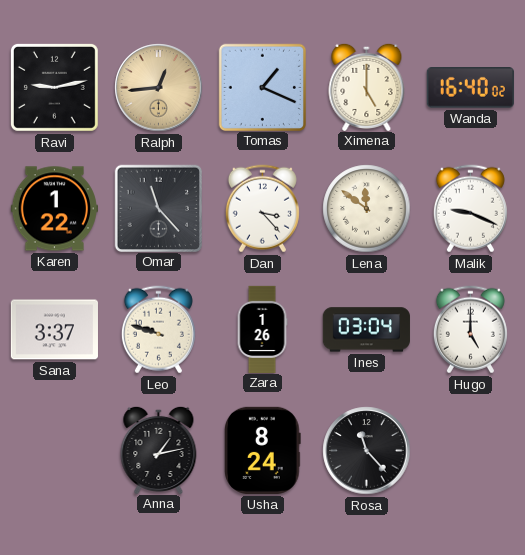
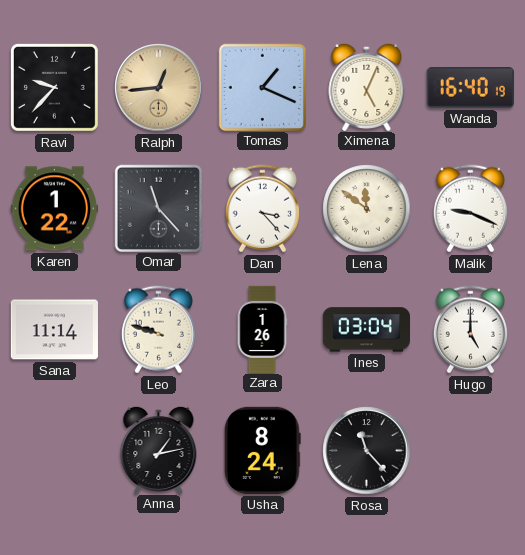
Ravi: 9:13 -> 9:37 (54, 87)
Ximena: 5:00 -> 5:04 (367, 86)
Wanda: 16:40:02 -> 16:40:19 (470, 88)
Sana: 3:37 -> 11:14 (54, 330)
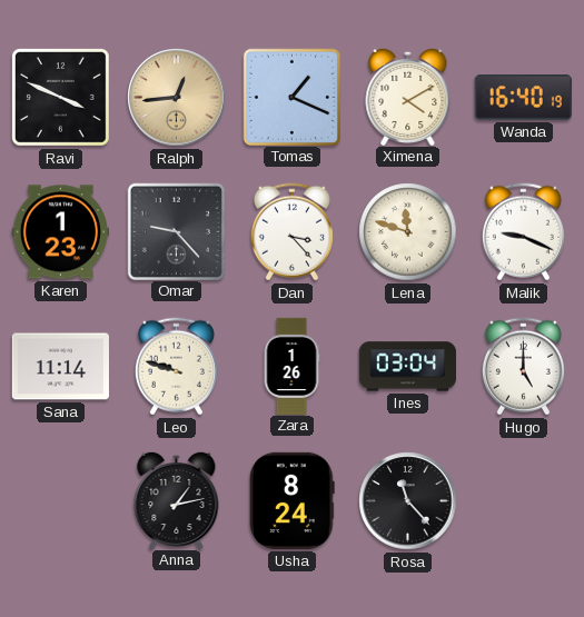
Ravi: 9:37 -> 3:49 (60, 97)
Ximena: 5:04 -> 4:10 (408, 96)
Karen: 1:22 -> 1:23 (60, 232)
Omar: 11:23 -> 9:23 (176, 231)
Lena: 11:51 -> 11:48 (408, 232)
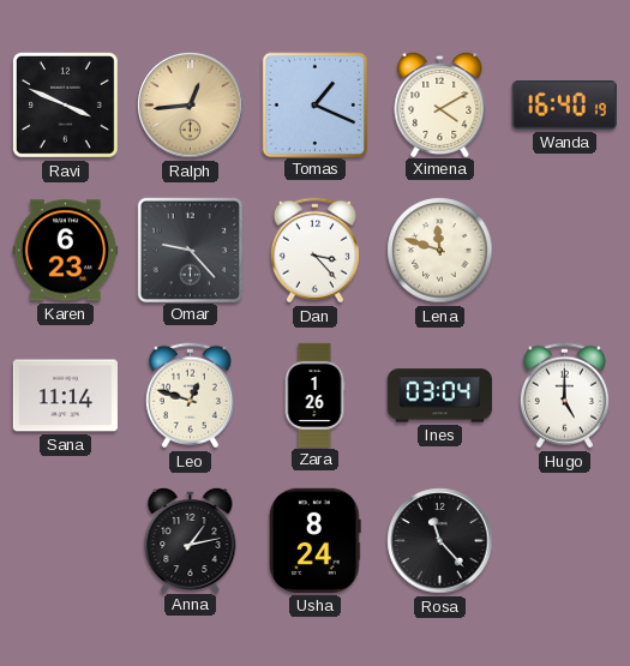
Karen: 1:23 -> 6:23 (65, 251)
Malik: 9:19 -> none (523, 232)
Leo: 9:48 -> 12:48 (190, 396)
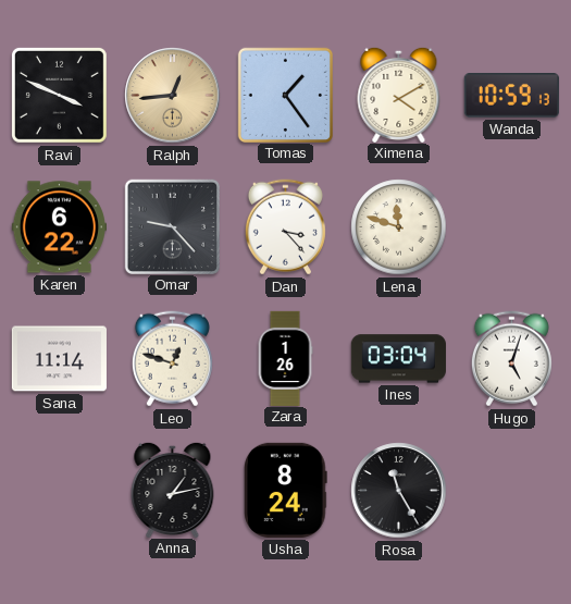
Tomas: 1:19 -> 1:24 (285, 95)
Wanda: 16:40 -> 10:59 (511, 96)
Karen: 6:23 -> 6:22 (59, 227)
Hugo: 5:00 -> 5:03 (511, 359)
Rosa: 11:23 -> 11:25 (399, 491)
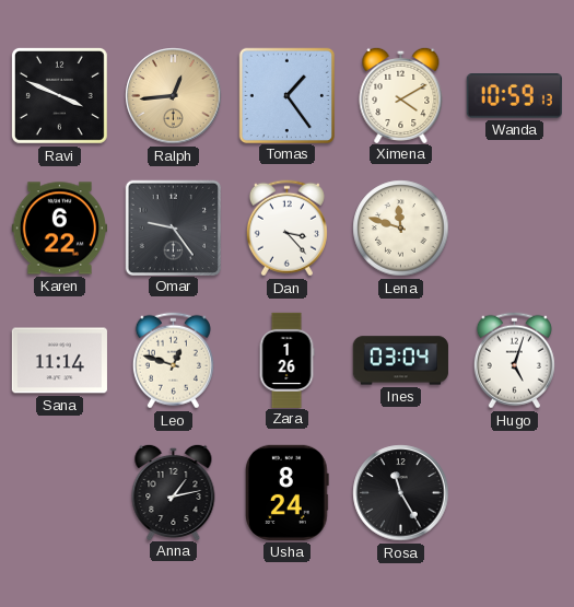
Omar: 9:23 -> 9:24 (173, 227)
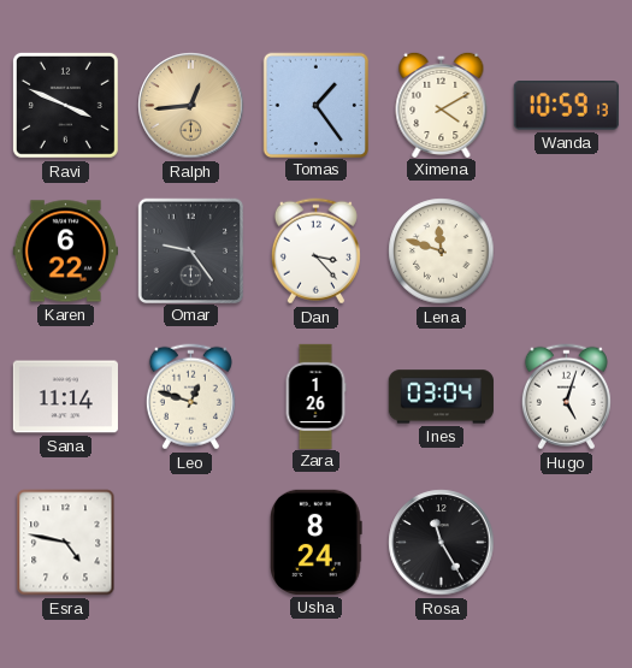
Esra: none -> 4:47 (66, 543)
Anna: 1:13 -> none (174, 491)
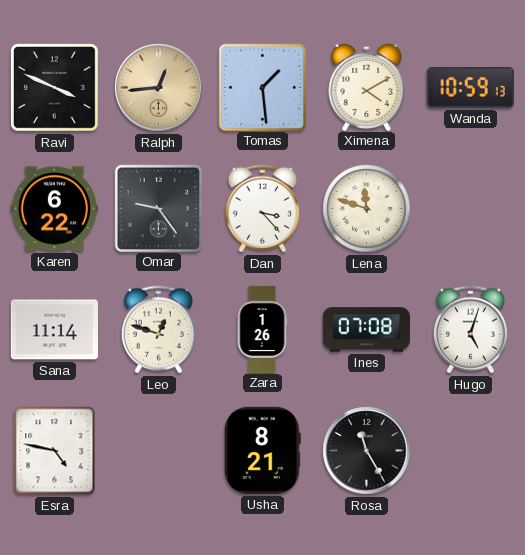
Tomas: 1:24 -> 1:29 (262, 87)
Ines: 03:04 -> 07:08 (366, 330)
Usha: 8:24 -> 8:21 (263, 450)
